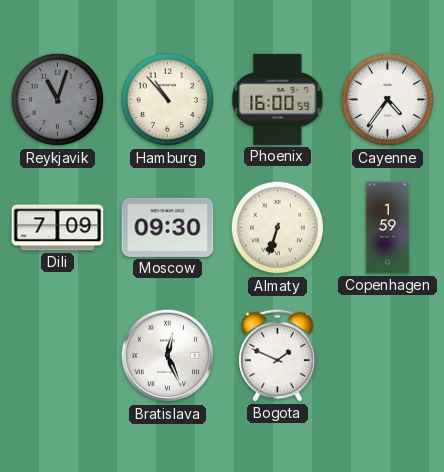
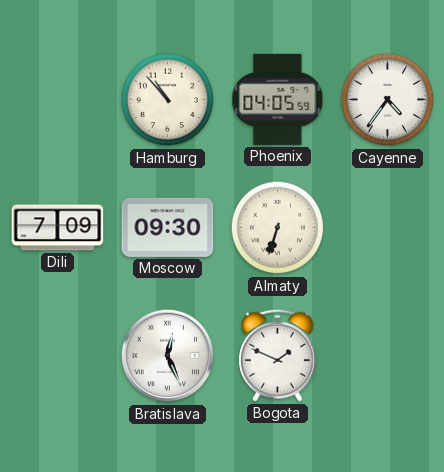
Reykjavik: 11:03 -> none (58, 100)
Phoenix: 16:00 -> 04:05 (278, 99)
Copenhagen: 1:59 -> none (388, 228)
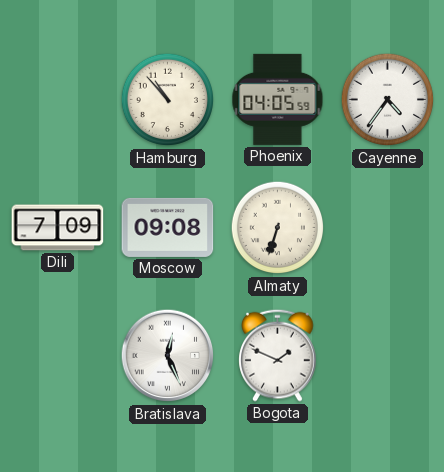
Moscow: 09:30 -> 09:08 (168, 227)
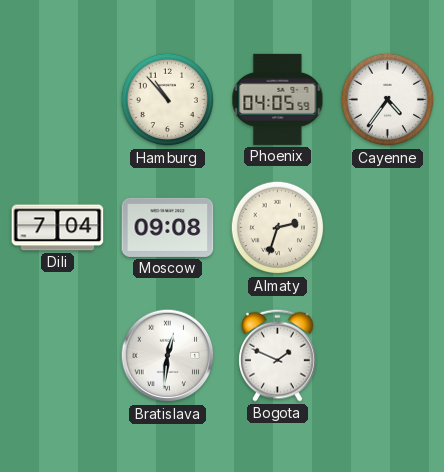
Dili: 7:09 -> 7:04 (58, 228)
Almaty: 6:33 -> 2:33 (278, 228)
Bratislava: 12:26 -> 12:31 (168, 356)
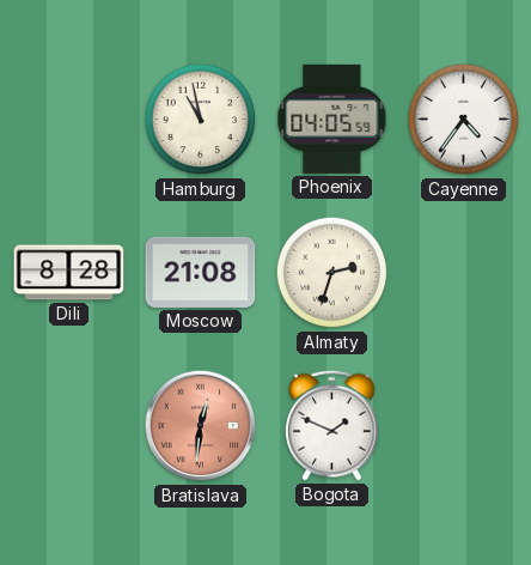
Hamburg: 10:53 -> 10:58 (201, 120)
Dili: 7:04 -> 8:28 (69, 273)
Moscow: 09:08 -> 21:08 (201, 272)
Bratislava dial: white -> salmon (201, 426)
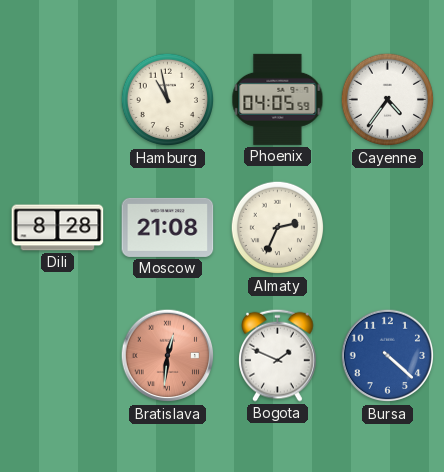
Almaty: 2:33 -> 2:34 (278, 228)
Bursa: none -> 4:22 (388, 356)
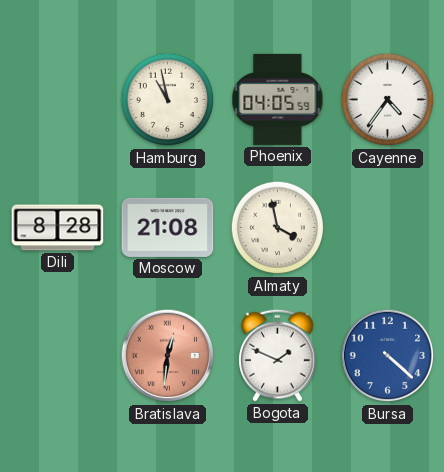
Almaty: 2:34 -> 3:58 (278, 228)
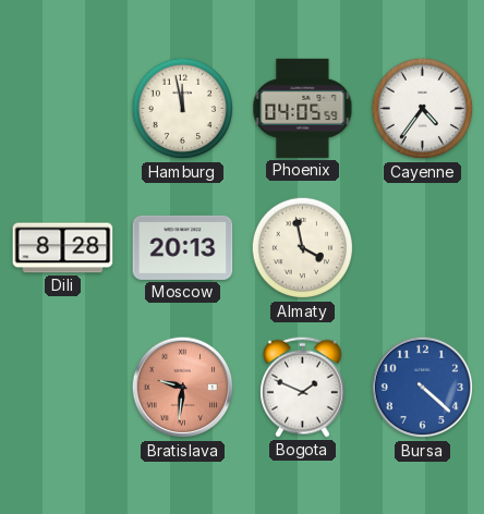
Hamburg: 10:58 -> 11:58 (183, 109)
Moscow: 21:08 -> 20:13 (183, 247)
Bratislava: 12:31 -> 9:31 (183, 388)
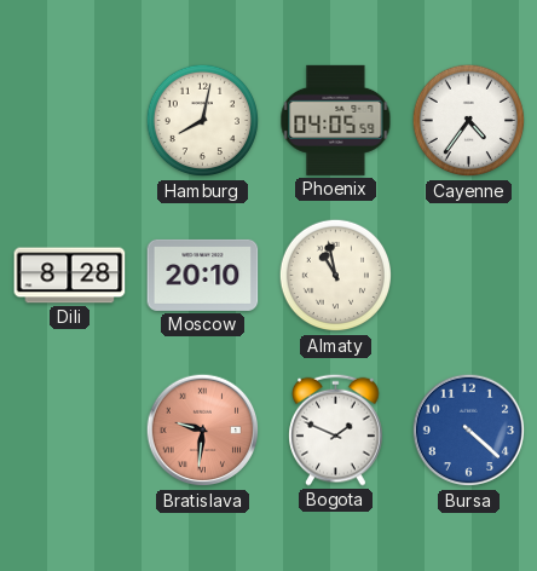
Hamburg: 11:58 -> 8:02 (203, 121)
Moscow: 20:13 -> 20:10 (203, 275)
Almaty: 3:58 -> 10:58 (336, 276)
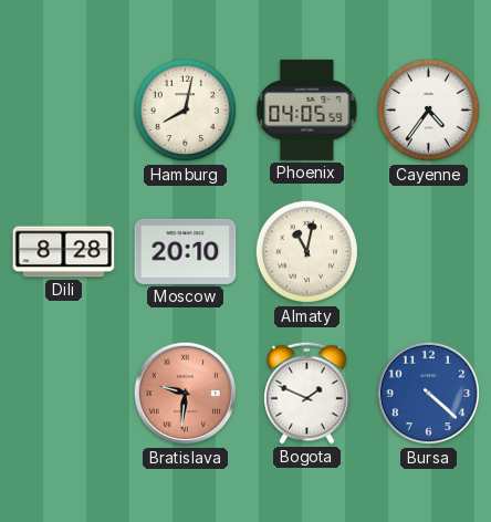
Almaty: 10:58 -> 11:02 (307, 252)
